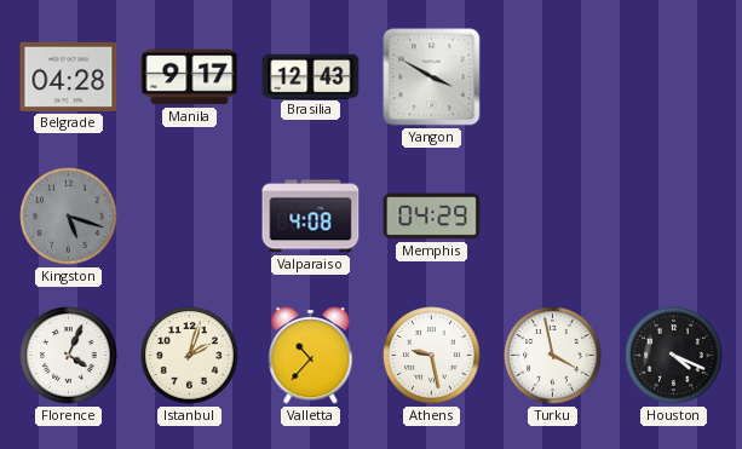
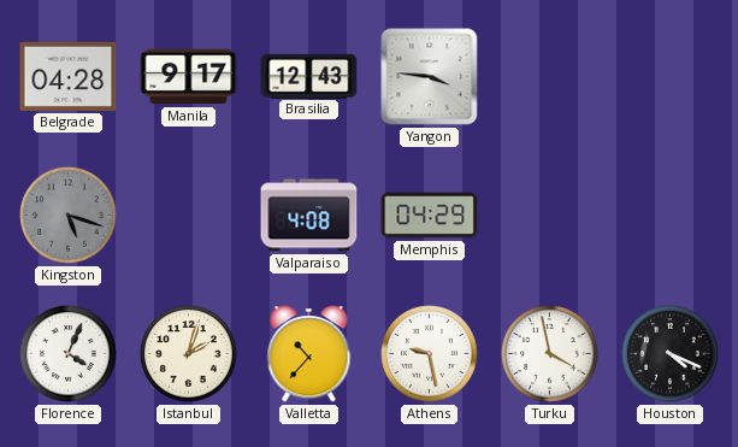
Yangon: 3:50 -> 3:46 (430, 77)
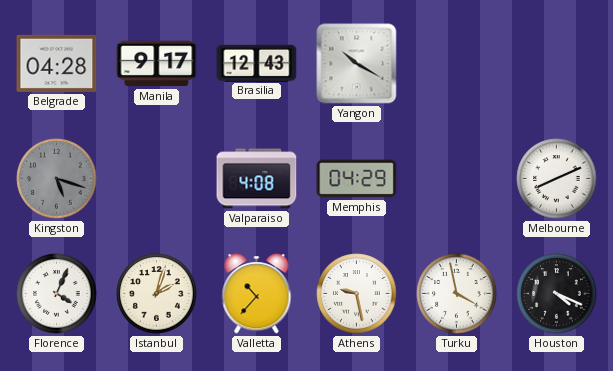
Yangon: 3:46 -> 10:20 (357, 64)
Melbourne: none -> 8:11 (557, 179)
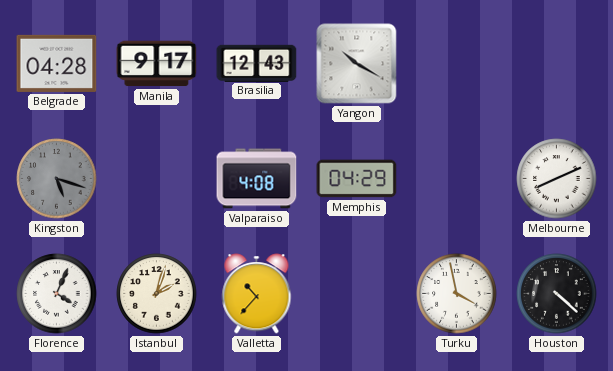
Athens: 9:28 -> none (357, 294)
Houston: 4:19 -> 4:22 (557, 294)
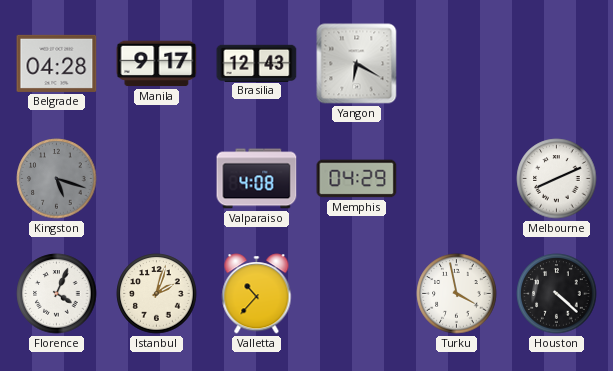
Yangon: 10:20 -> 6:20 (357, 64)
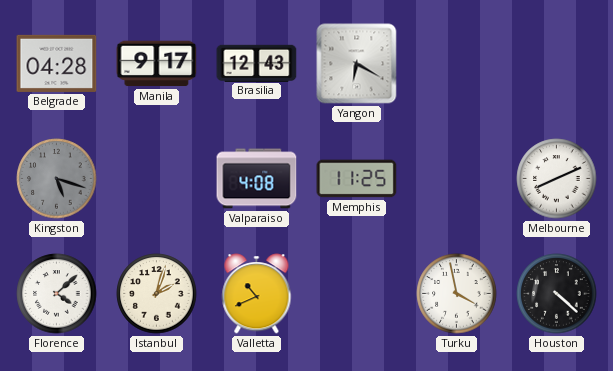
Memphis: 04:29 -> 11:25 (357, 179)
Florence: 4:04 -> 4:08 (57, 294)
Valletta: 10:37 -> 10:41 (257, 294)
